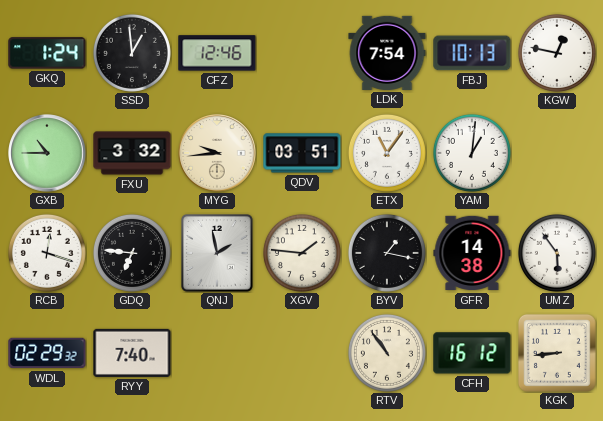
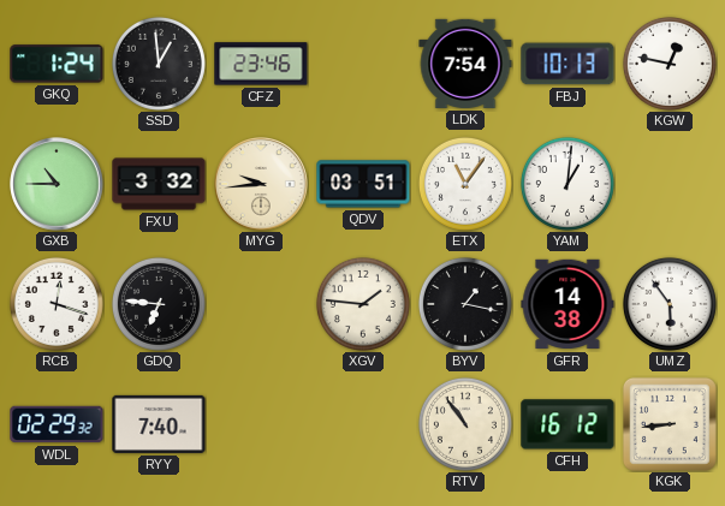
CFZ: 12:46 -> 23:46 (261, 64)
QNJ: 1:58 -> none (217, 253)
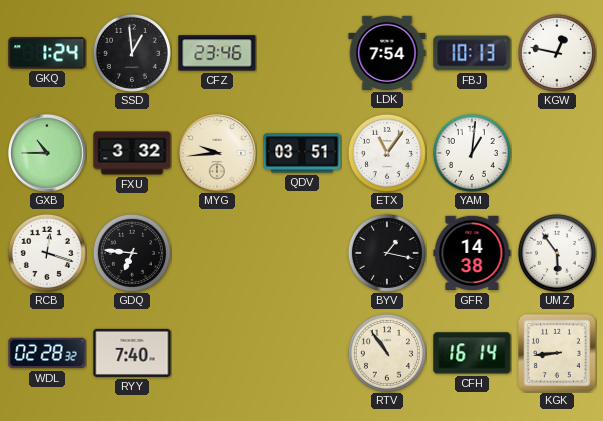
XGV: 1:46 -> none (363, 304)
WDL: 02:29 -> 02:28 (47, 353)
CFH: 16:12 -> 16:14 (472, 353)
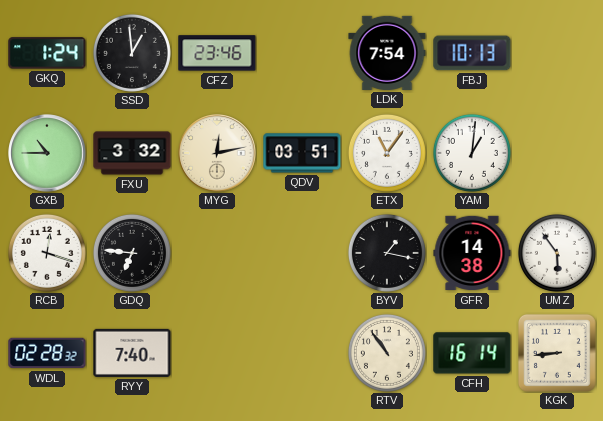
KGW: 12:47 -> none (557, 53)
MYG: 9:44 -> 12:13 (217, 153)
